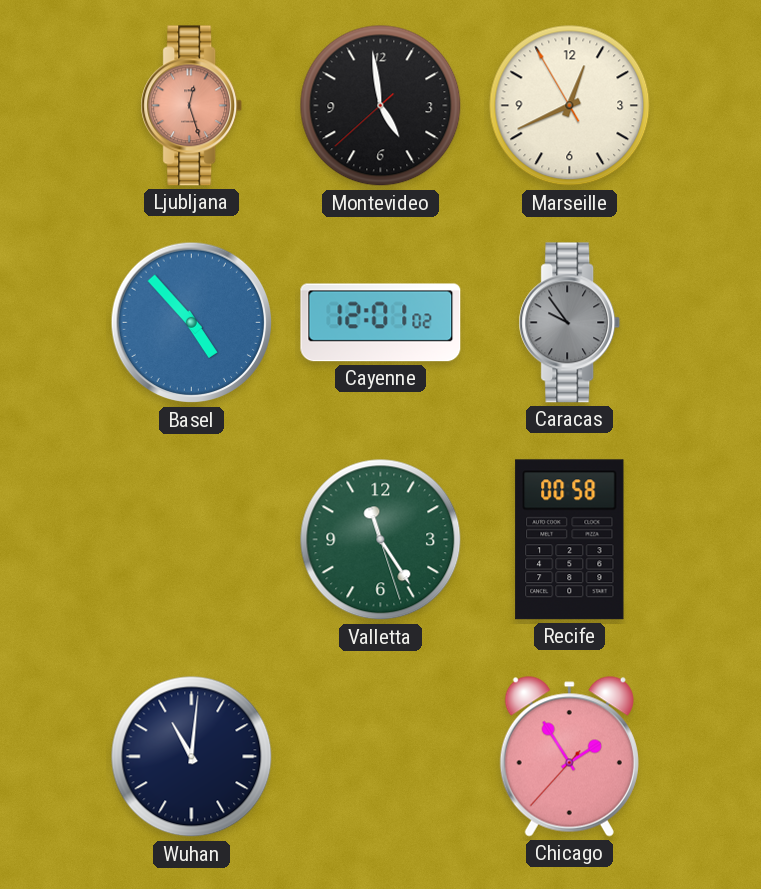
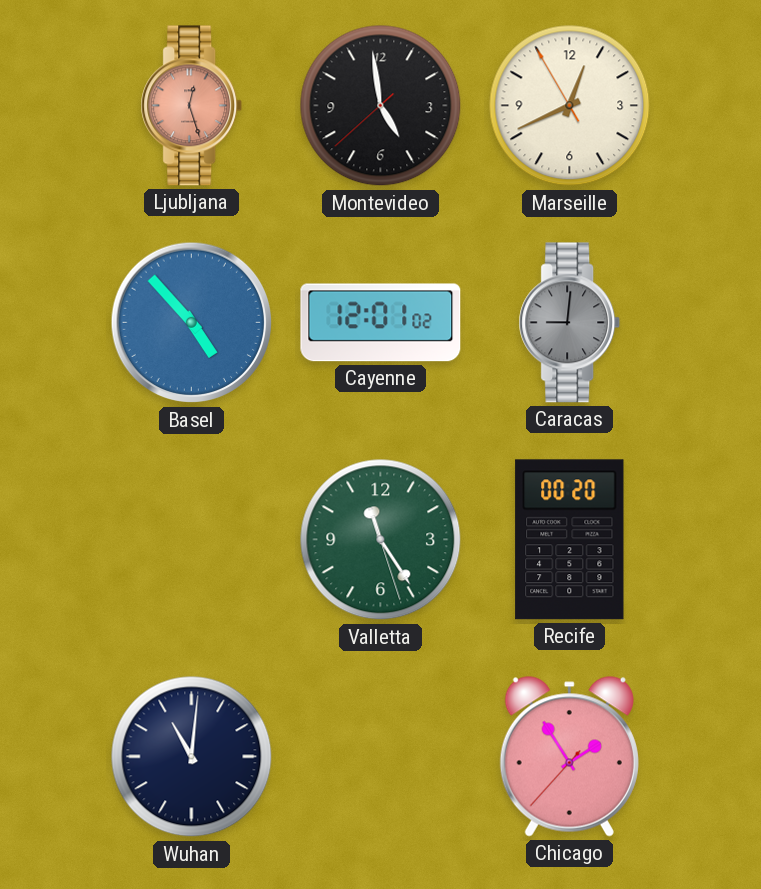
Caracas: 9:54 -> 9:01 (570, 323)
Recife: 00:58 -> 00:20 (570, 540)
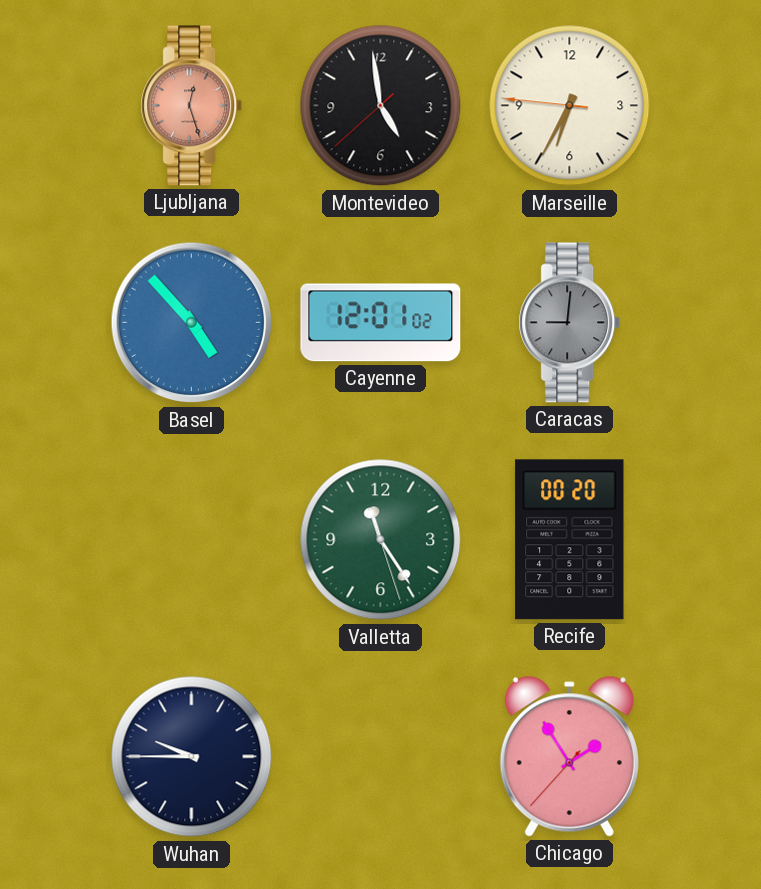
Marseille: 12:40 -> 6:34 (570, 106)
Wuhan: 11:01 -> 9:45 (192, 757)
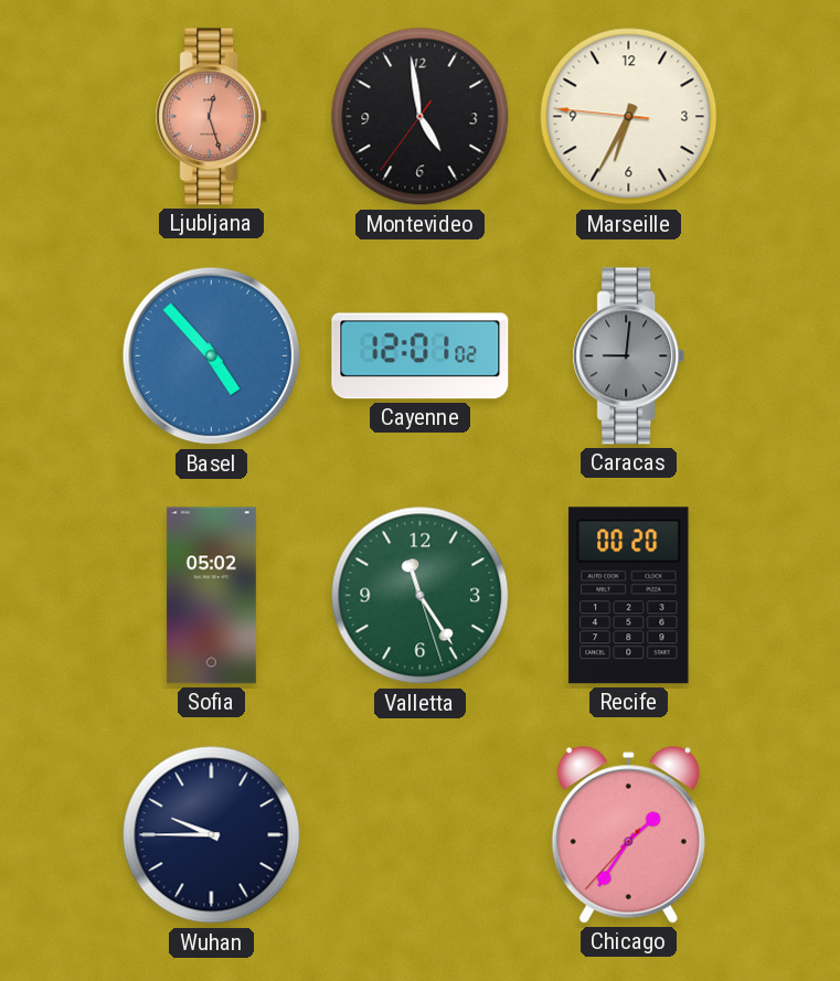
Montevideo: 4:58:38 -> 4:58:36 (421, 117)
Sofia: none -> 05:02 (211, 596)
Chicago: 1:54 -> 1:35 (628, 835)
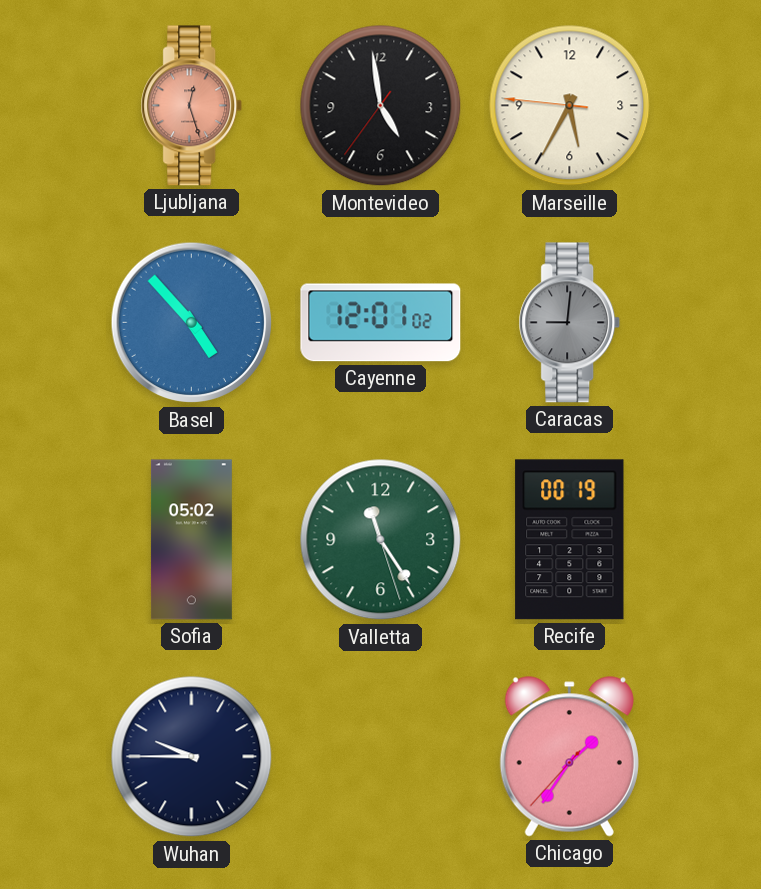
Marseille: 6:34 -> 5:34 (570, 106)
Recife: 00:20 -> 00:19 (570, 540)
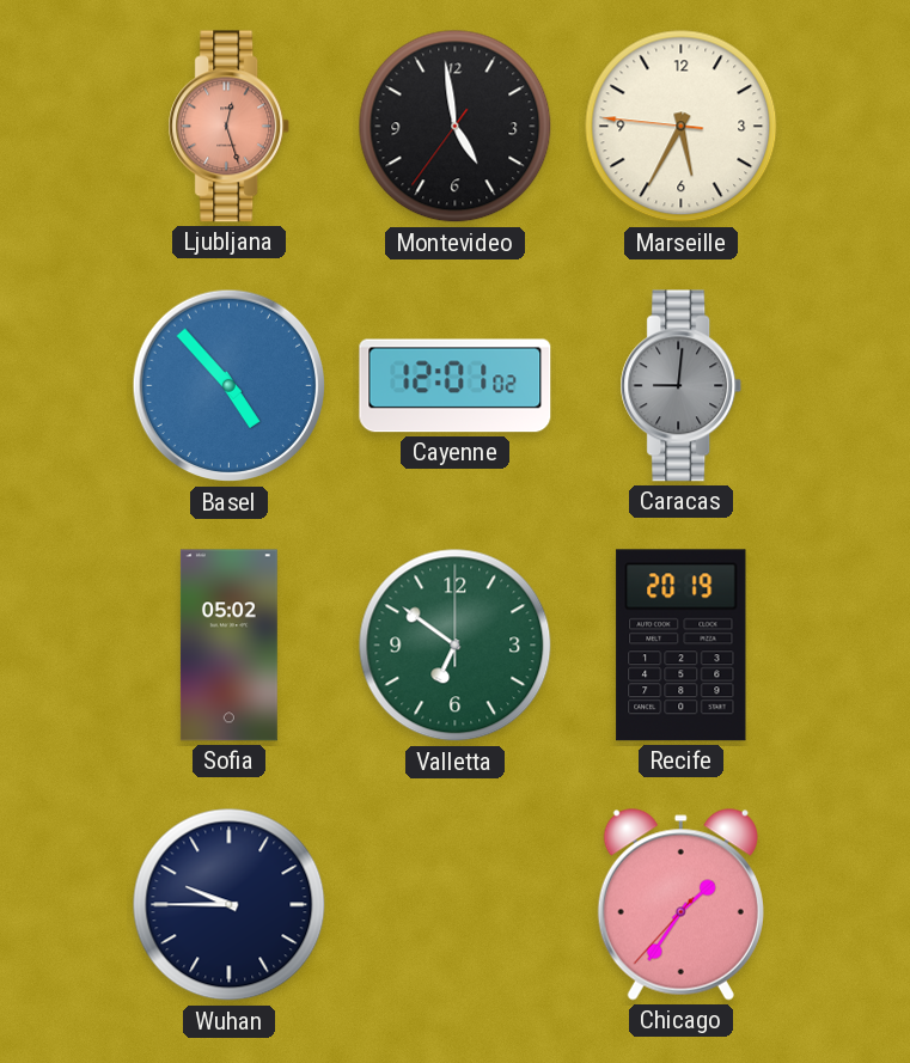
Valletta: 11:24 -> 6:51 (456, 646)
Recife: 00:19 -> 20:19 (682, 646)
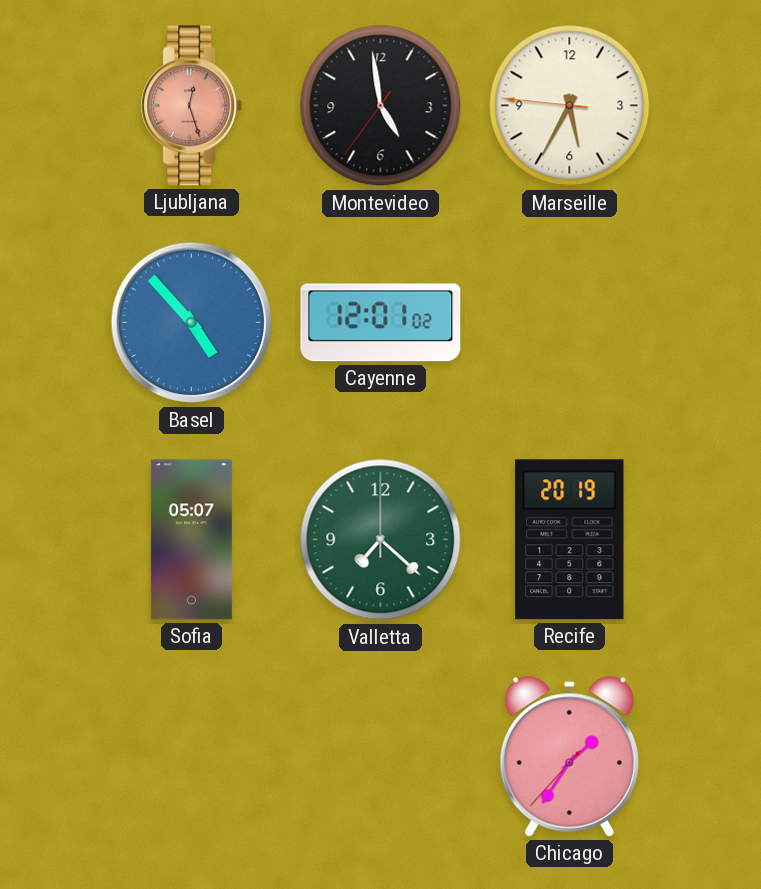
Caracas: 9:01 -> none (682, 386)
Sofia: 05:02 -> 05:07 (191, 540)
Valletta: 6:51 -> 7:22 (381, 540)
Wuhan: 9:45 -> none (230, 905)
